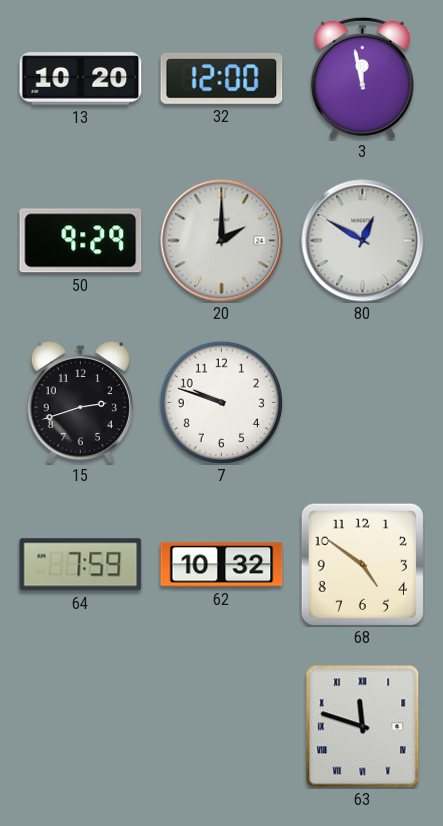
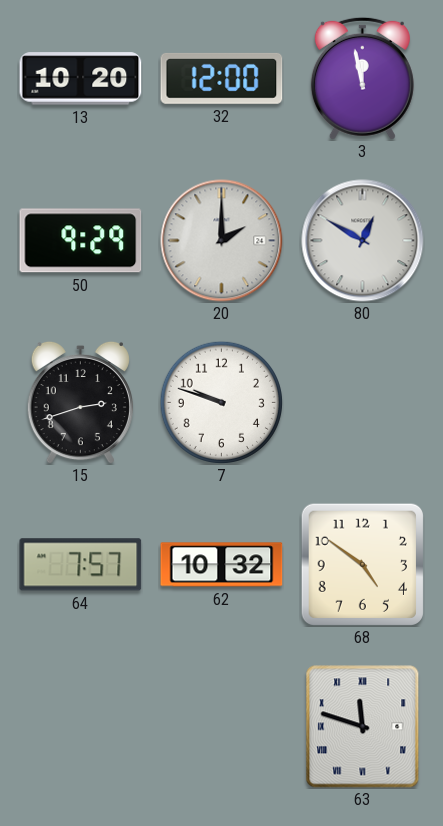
64: 7:59 -> 7:57 (81, 565)
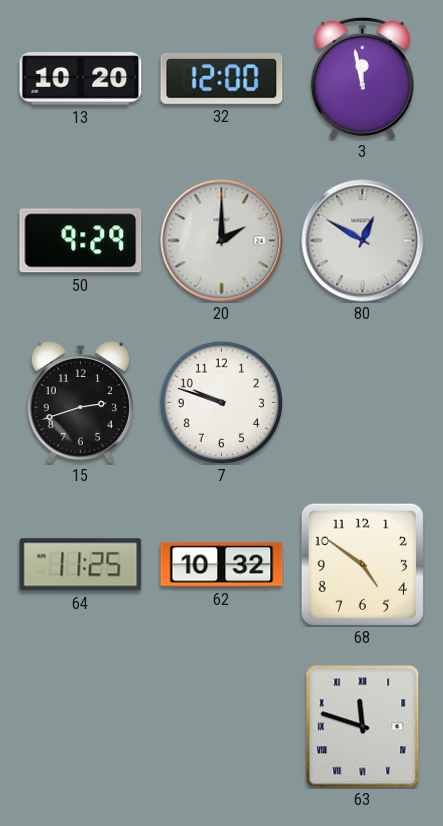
64: 7:57 -> 11:25 (81, 565)
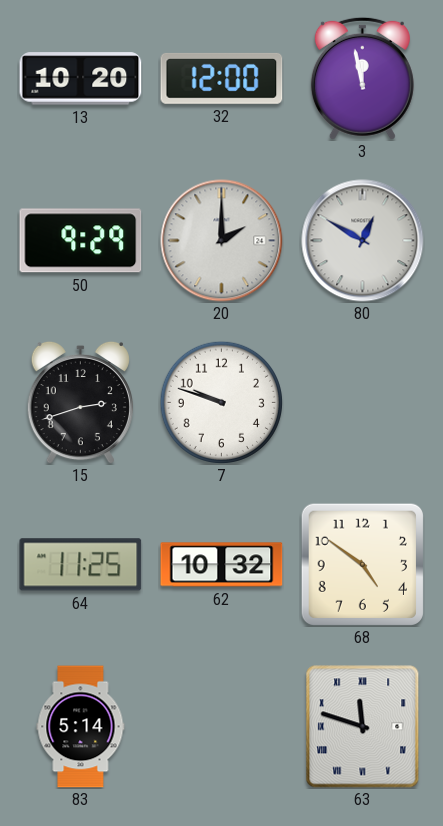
83: none -> 5:14 (81, 727)
